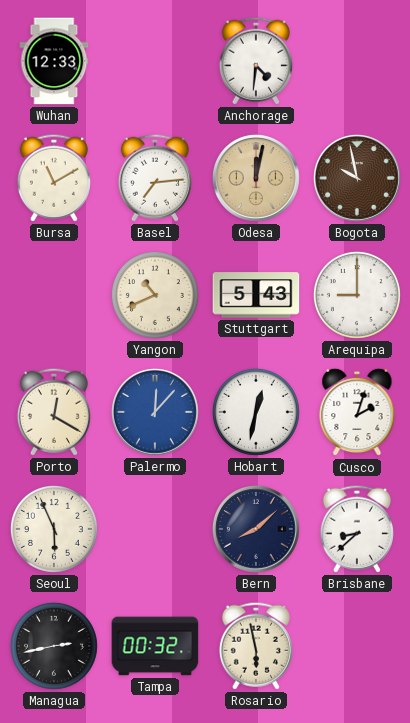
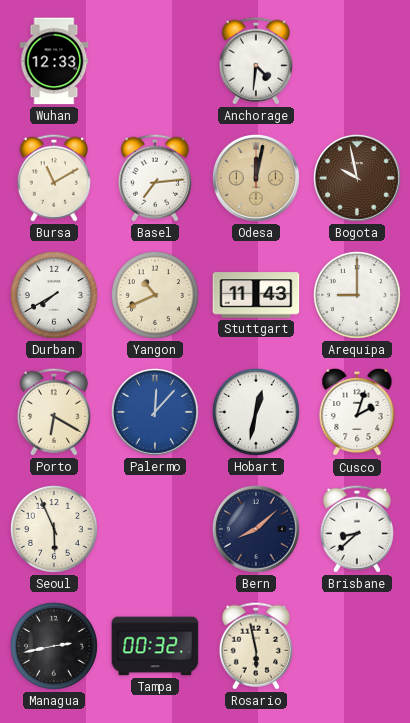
Durban: none -> 7:40 (54, 295)
Stuttgart: 5:43 -> 11:43 (256, 295)
Porto: 12:20 -> 6:20 (54, 412)
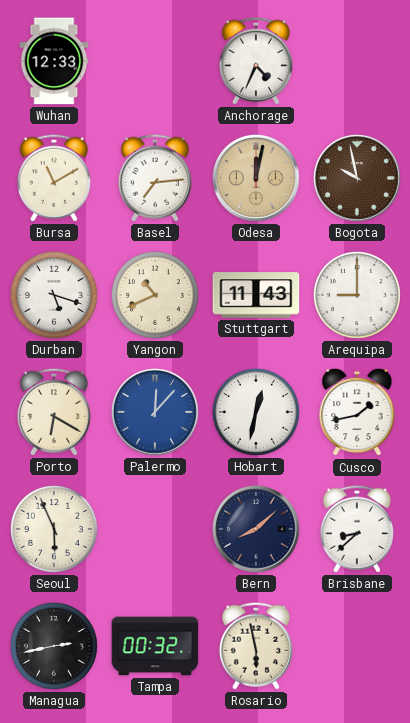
Anchorage: 4:31 -> 4:34 (256, 61)
Durban: 7:40 -> 5:18 (54, 295)
Cusco: 2:03 -> 1:43 (357, 412)
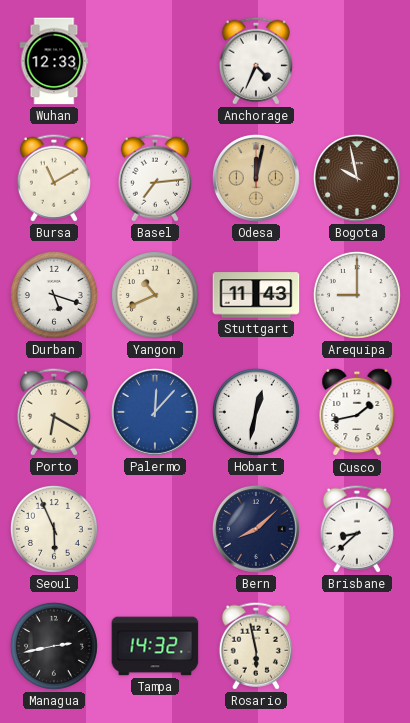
Tampa: 00:32 -> 14:32 (155, 646)
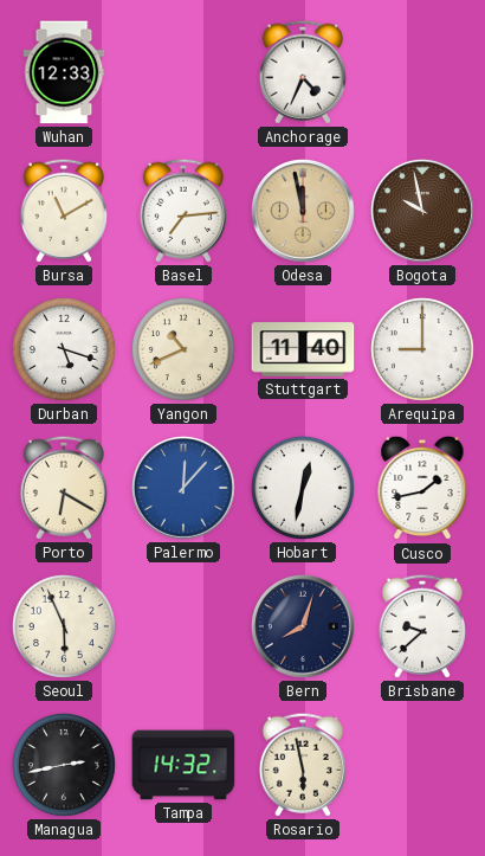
Odesa: 12:02 -> 11:58 (304, 212)
Stuttgart: 11:43 -> 11:40 (303, 349)
Bern: 8:08 -> 8:03 (304, 627)
Brisbane: 8:38 -> 9:38 (422, 626)
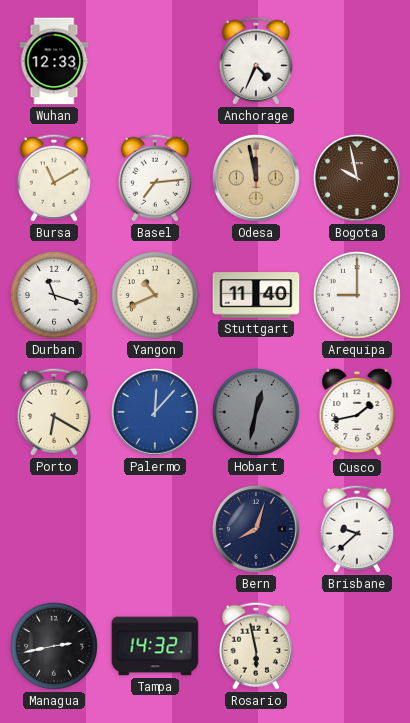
Durban: 5:18 -> 11:18 (54, 295)
Hobart dial: white -> grey (256, 412)
Seoul: 5:56 -> none (64, 626)
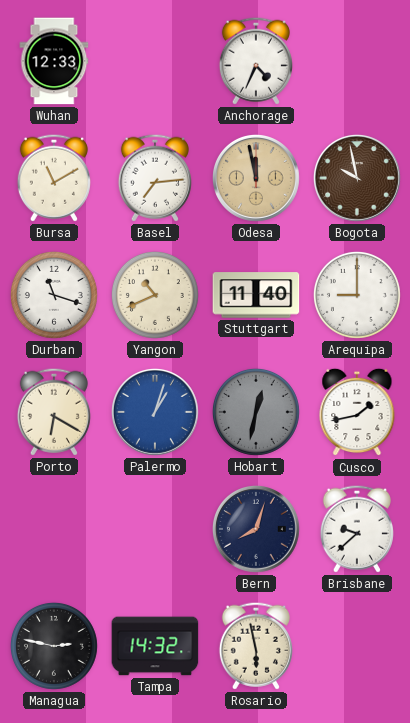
Palermo: 12:07 -> 1:03 (156, 413)
Managua: 2:43 -> 2:47 (54, 646)
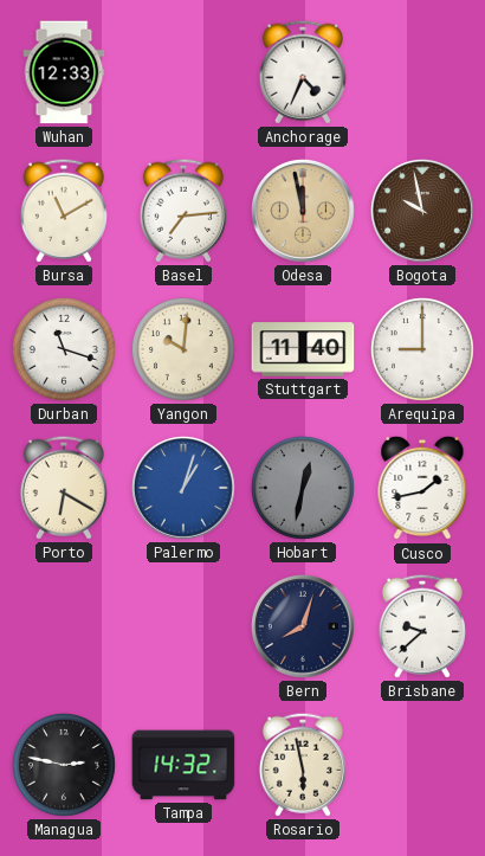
Yangon: 10:41 -> 10:01 (183, 349)
